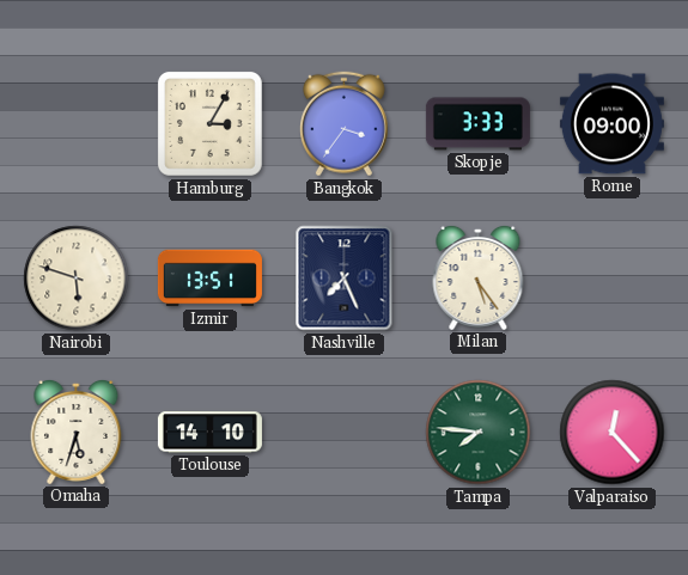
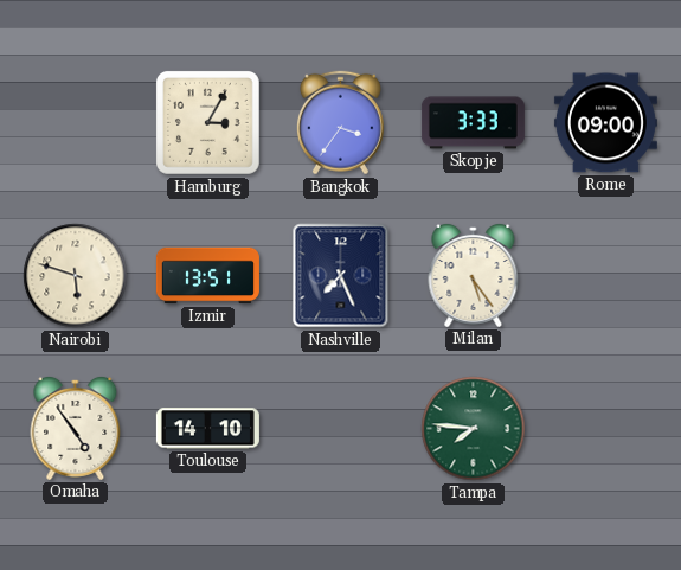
Omaha: 5:33 -> 4:54 (76, 428)
Valparaiso: 12:23 -> none (613, 433)
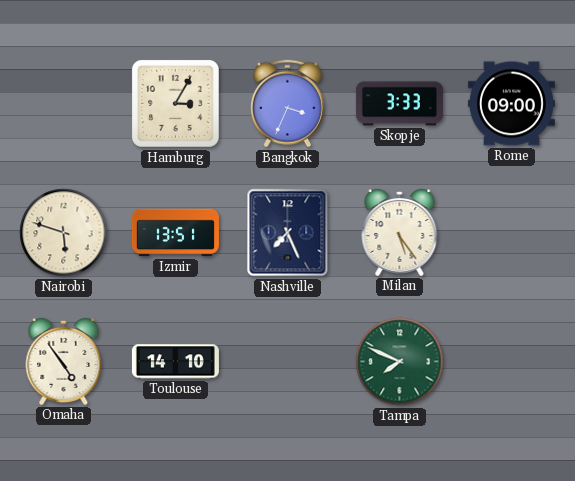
Bangkok: 3:36 -> 3:34 (287, 104)
Tampa: 7:46 -> 7:49 (400, 362)
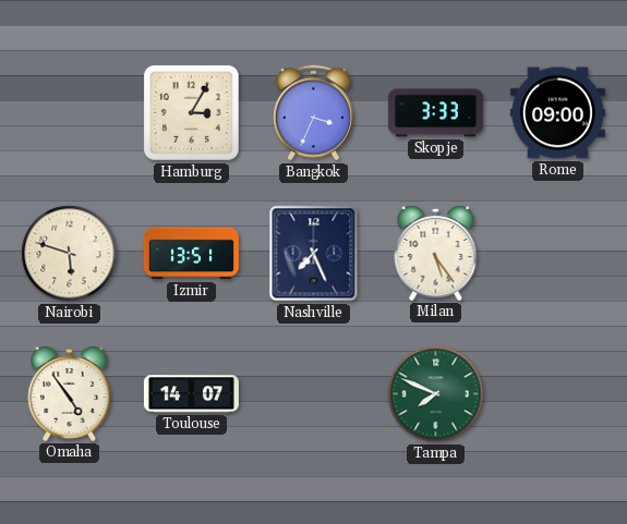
Toulouse: 14:10 -> 14:07 (191, 394)
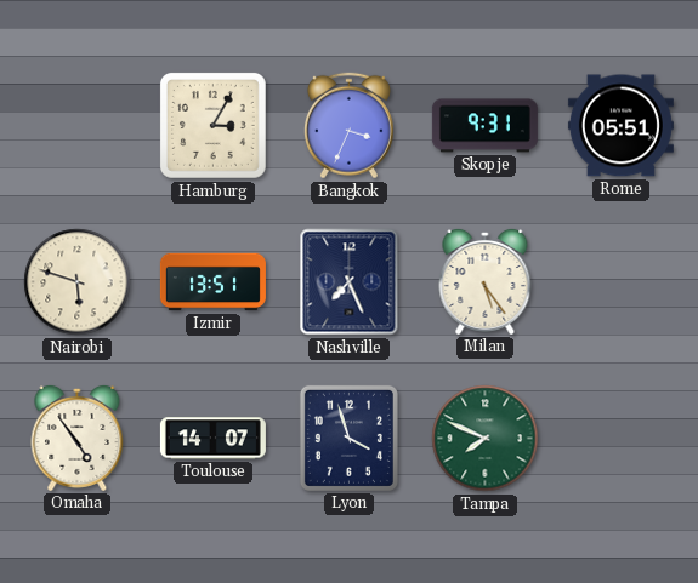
Skopje: 3:33 -> 9:31 (484, 126)
Rome: 09:00 -> 05:51 (620, 126)
Lyon: none -> 3:57 (348, 438)
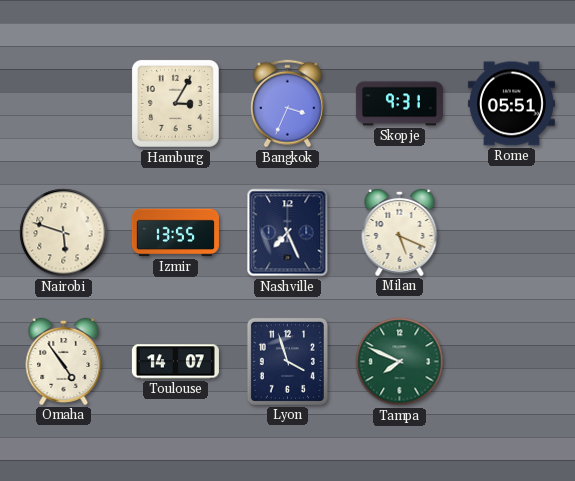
Izmir: 13:51 -> 13:55 (175, 233)
Milan: 5:24 -> 5:19 (400, 232)
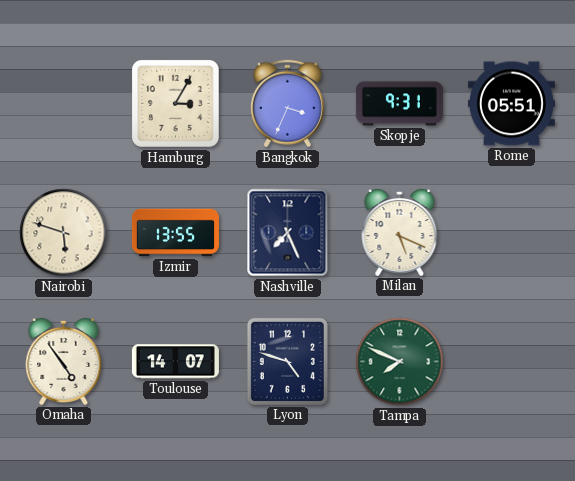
Lyon: 3:57 -> 4:48 (287, 361)
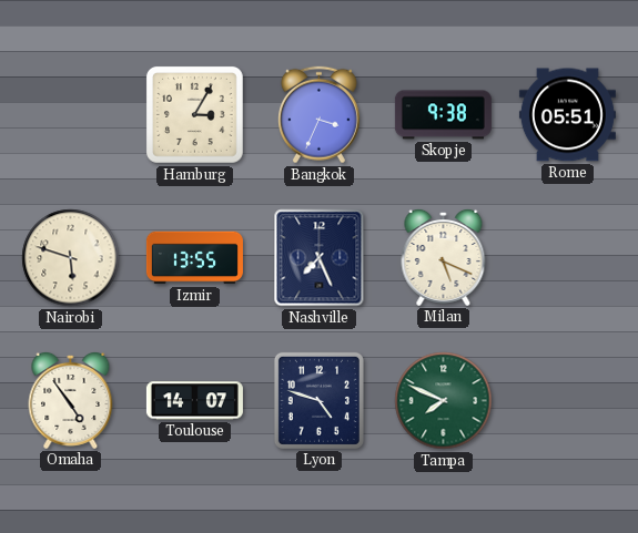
Skopje: 9:31 -> 9:38 (443, 115)
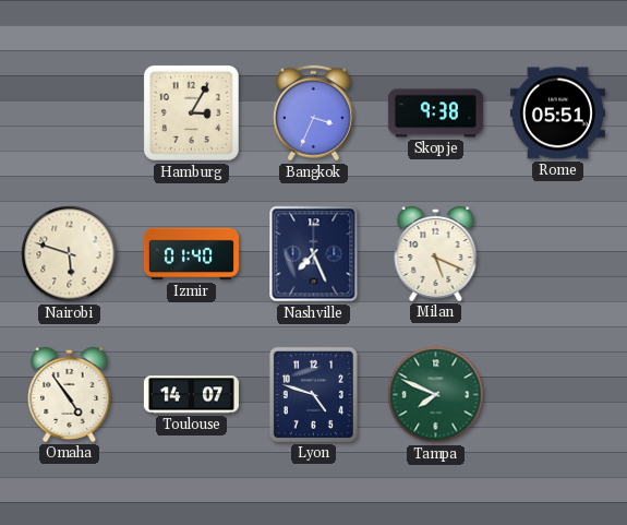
Izmir: 13:55 -> 01:40 (191, 254)
